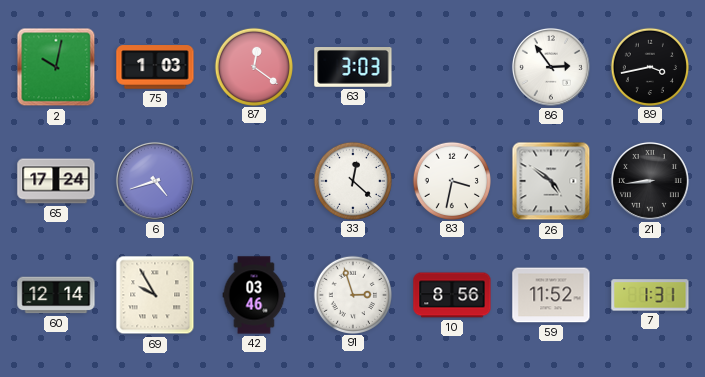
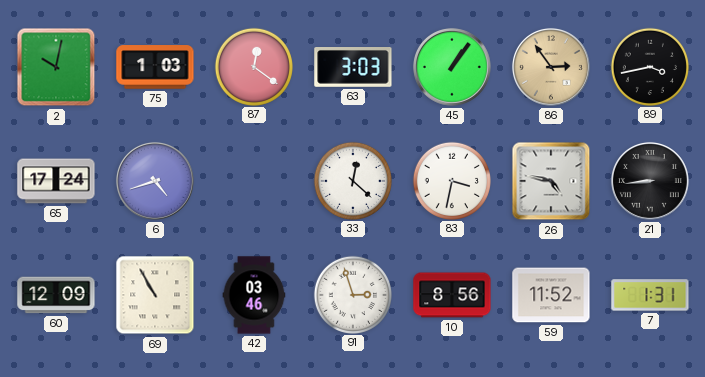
45: none -> 1:06 (452, 67)
86 dial: white -> champagne (551, 67)
26: 4:51 -> 4:47 (551, 181)
60: 12:14 -> 12:09 (56, 295)
69: 9:55 -> 10:55 (155, 295)
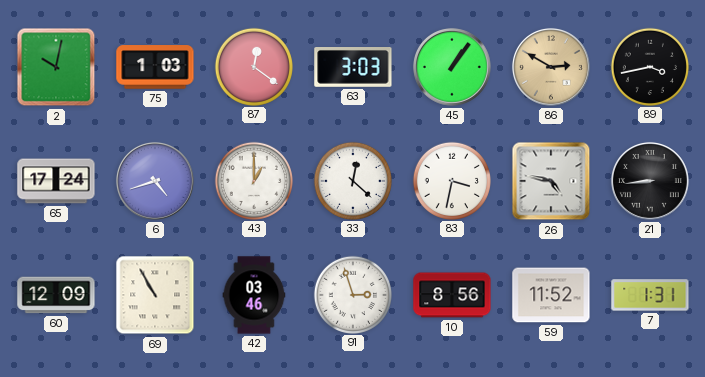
86: 2:54 -> 2:50 (551, 67)
43: none -> 1:00 (253, 180)
